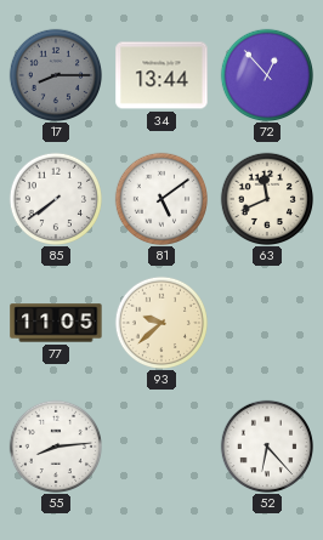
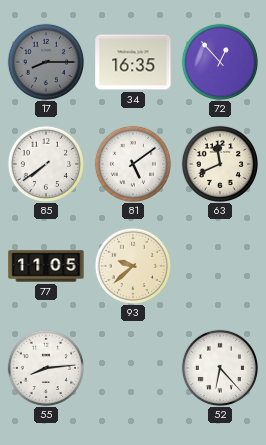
34: 13:44 -> 16:35 (133, 62)
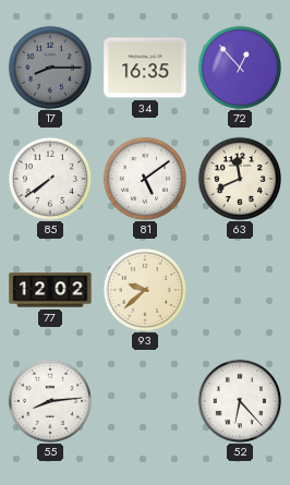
77: 11:05 -> 12:02 (50, 290)
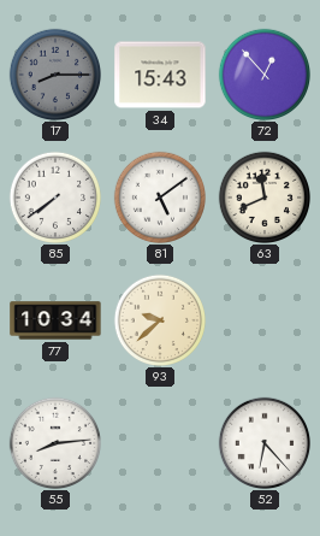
34: 16:35 -> 15:43 (160, 75)
77: 12:02 -> 10:34 (55, 320)
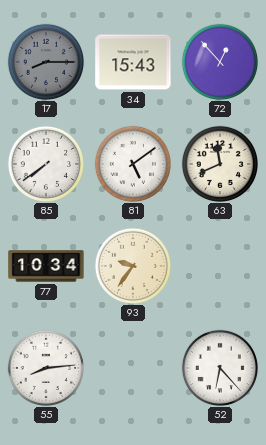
93: 9:38 -> 9:36 (132, 265)
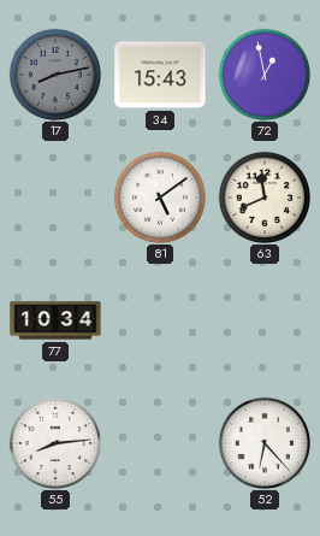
17: 8:15 -> 8:13 (54, 73)
72: 12:53 -> 12:58 (263, 73)
85: 7:39 -> none (45, 163)
93: 9:36 -> none (132, 265)
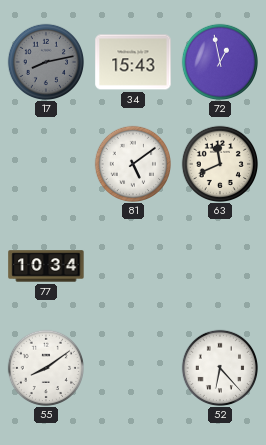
55: 8:14 -> 8:09 (45, 367)
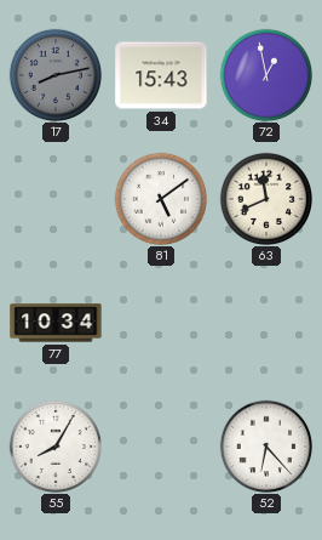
55: 8:09 -> 8:05 (54, 445)
